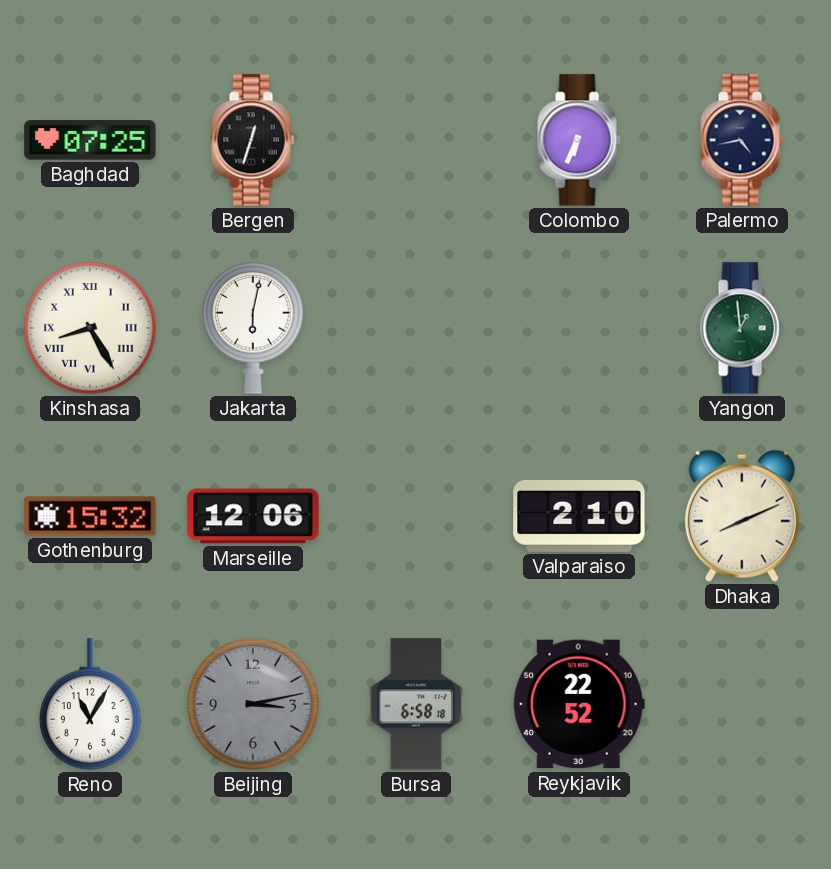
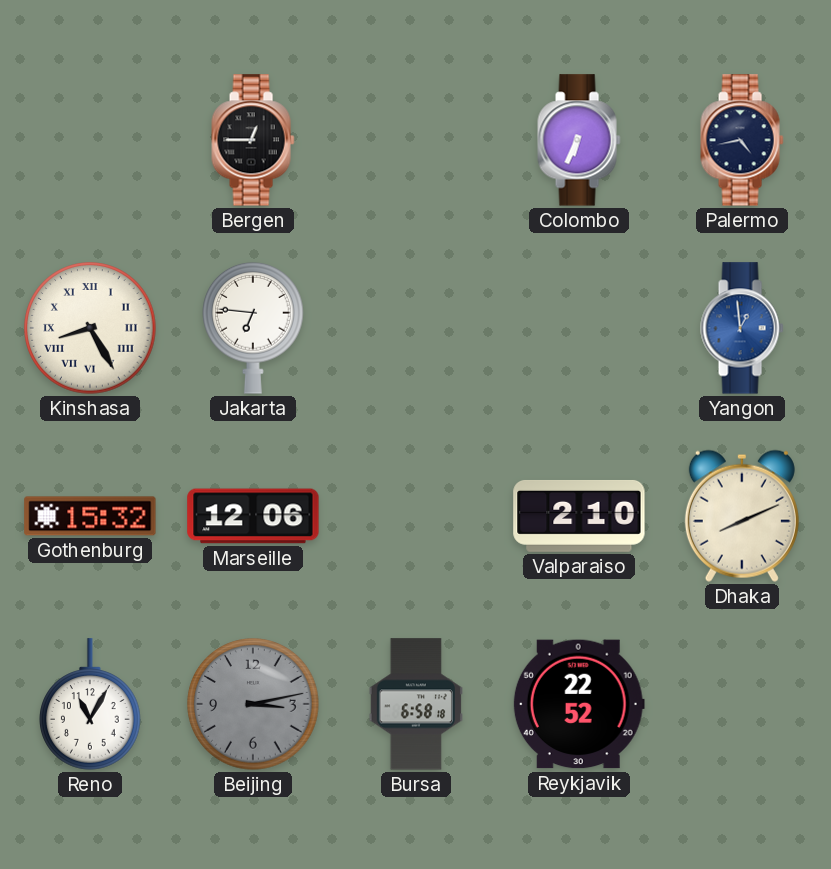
Baghdad: 07:25 -> none (90, 140)
Bergen: 12:33 -> 12:45 (253, 140)
Jakarta: 6:02 -> 6:46 (254, 328)
Yangon dial: green -> blue (742, 328)
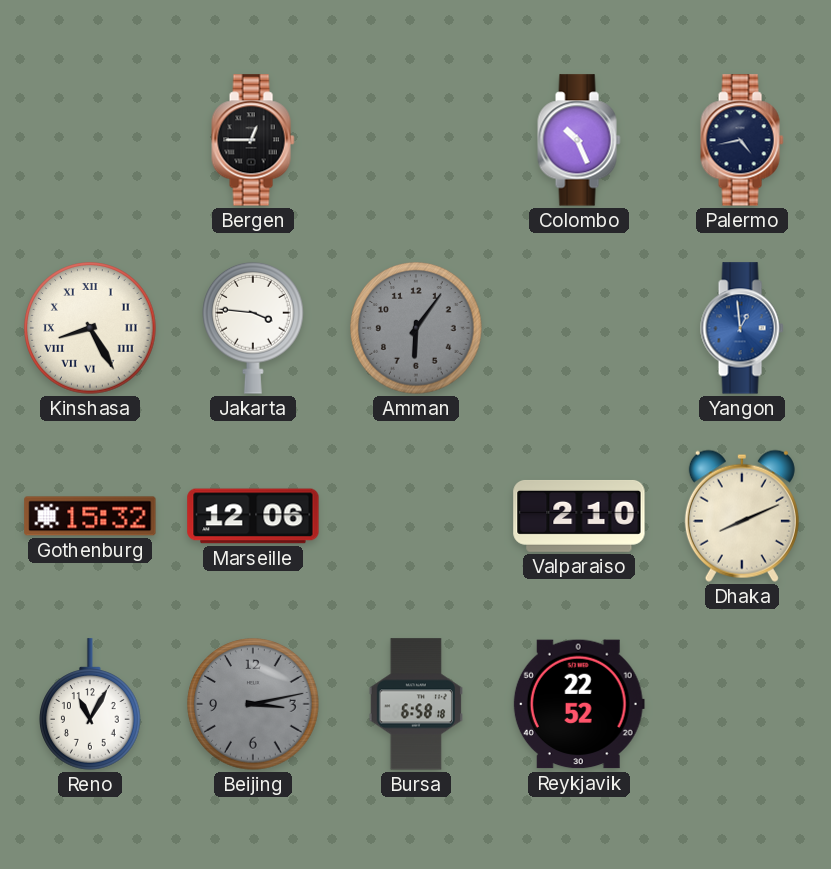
Colombo: 6:34 -> 10:26 (579, 140)
Jakarta: 6:46 -> 3:46 (254, 328)
Amman: none -> 6:06 (416, 328)
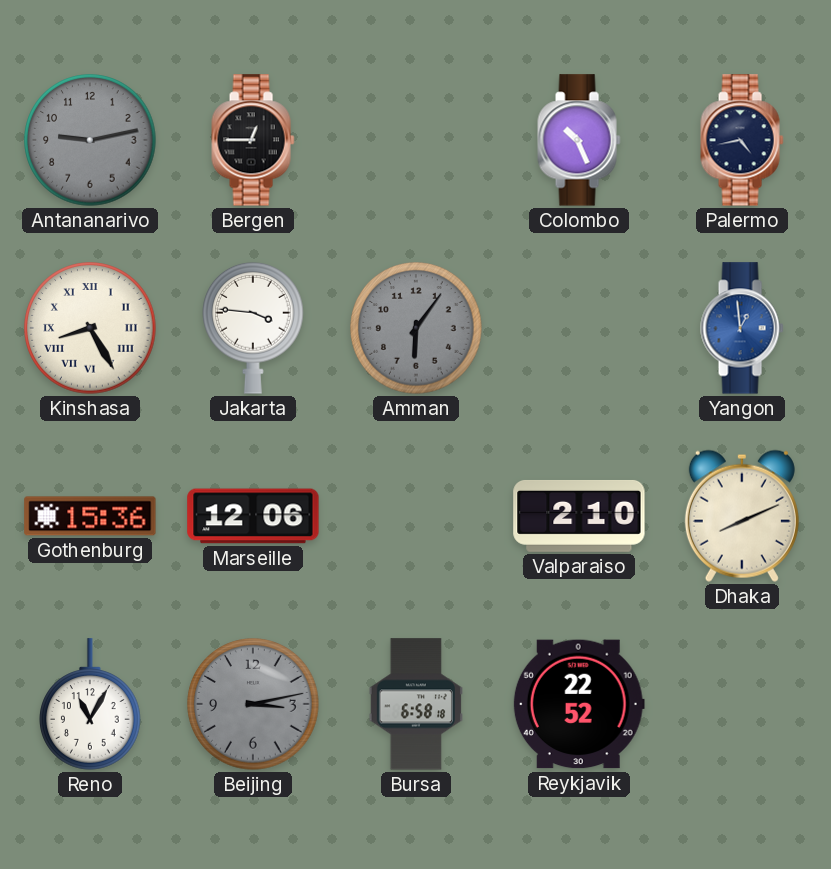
Antananarivo: none -> 9:13 (90, 140)
Gothenburg: 15:32 -> 15:36 (90, 516)
